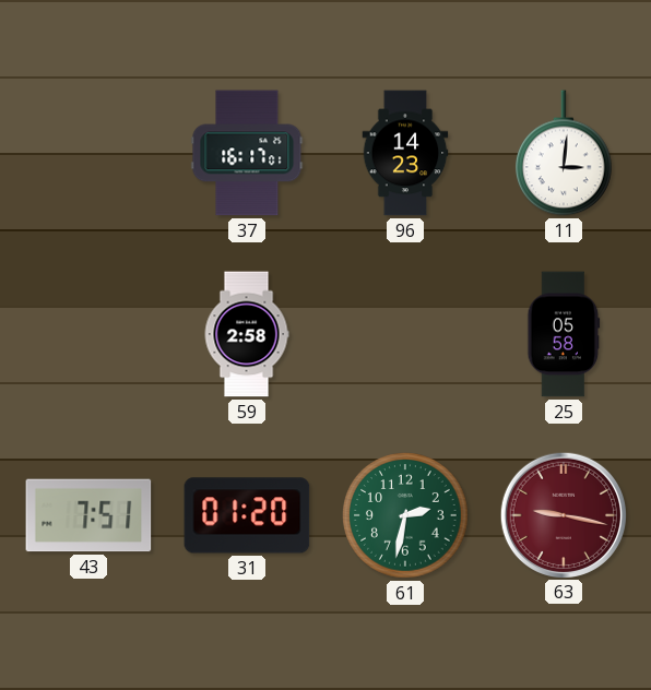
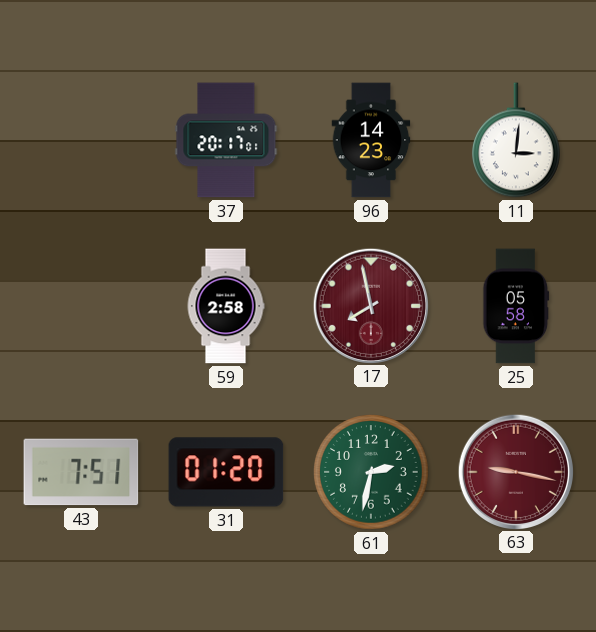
37: 16:17 -> 20:17 (226, 140)
17: none -> 7:58 (370, 305)
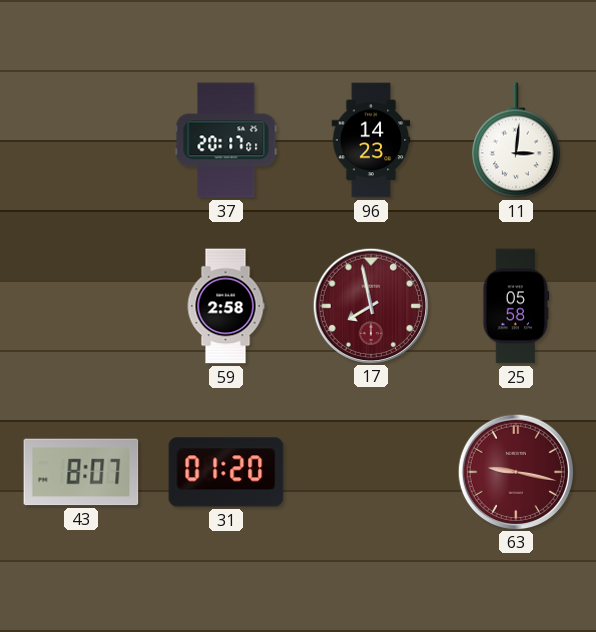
43: 7:51 -> 8:07 (81, 472)
61: 2:32 -> none (371, 472)
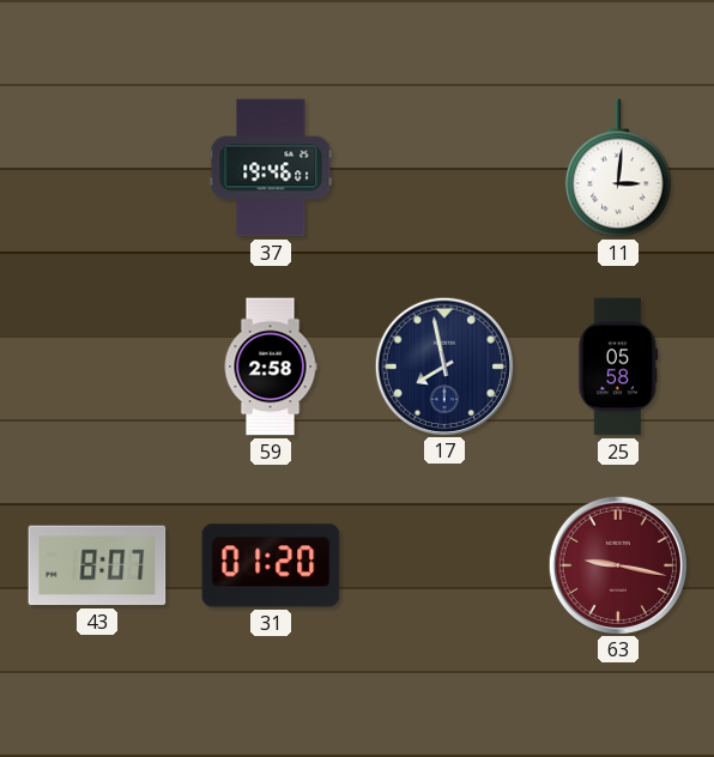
37: 20:17 -> 19:46 (271, 168)
96: 14:23 -> none (371, 140)
17 dial: burgundy -> navy (443, 365)
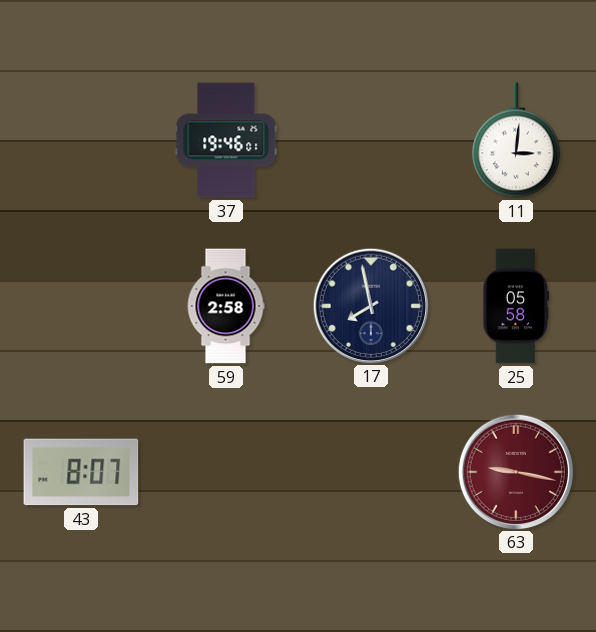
31: 01:20 -> none (271, 565)
